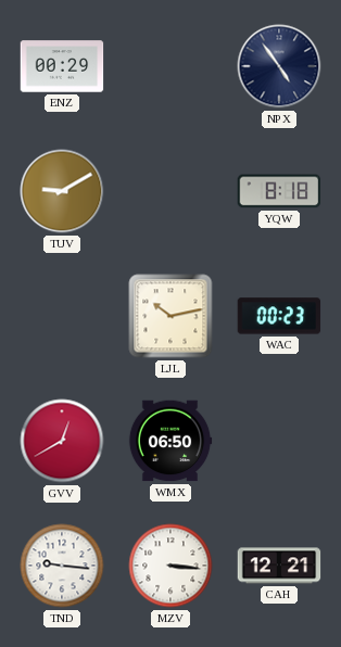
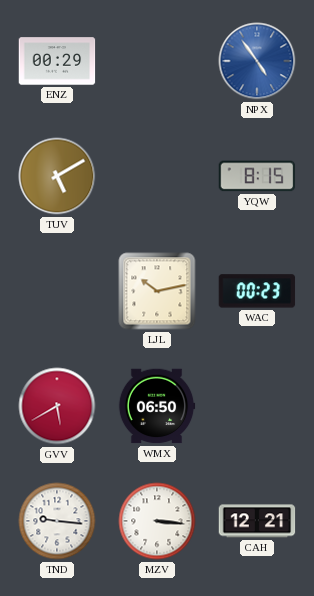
NPX dial: navy -> blue (257, 61)
TUV: 9:10 -> 5:10 (57, 176)
YQW: 8:18 -> 8:15 (257, 176)
GVV: 12:40 -> 5:40 (57, 406)
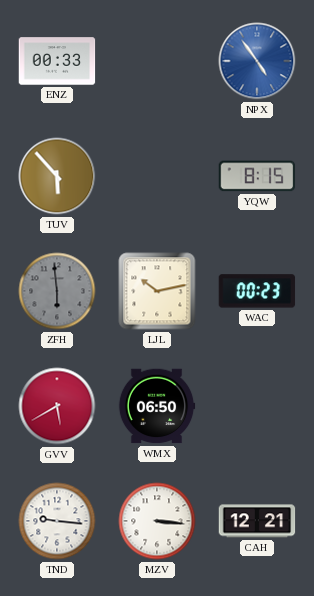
ENZ: 00:29 -> 00:33 (57, 61)
TUV: 5:10 -> 5:53 (57, 176)
ZFH: none -> 5:59 (57, 291)
